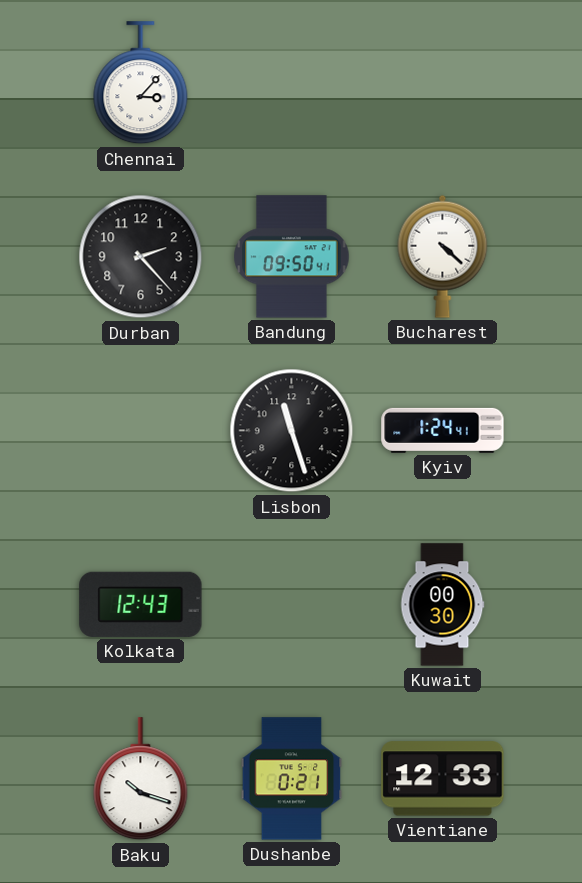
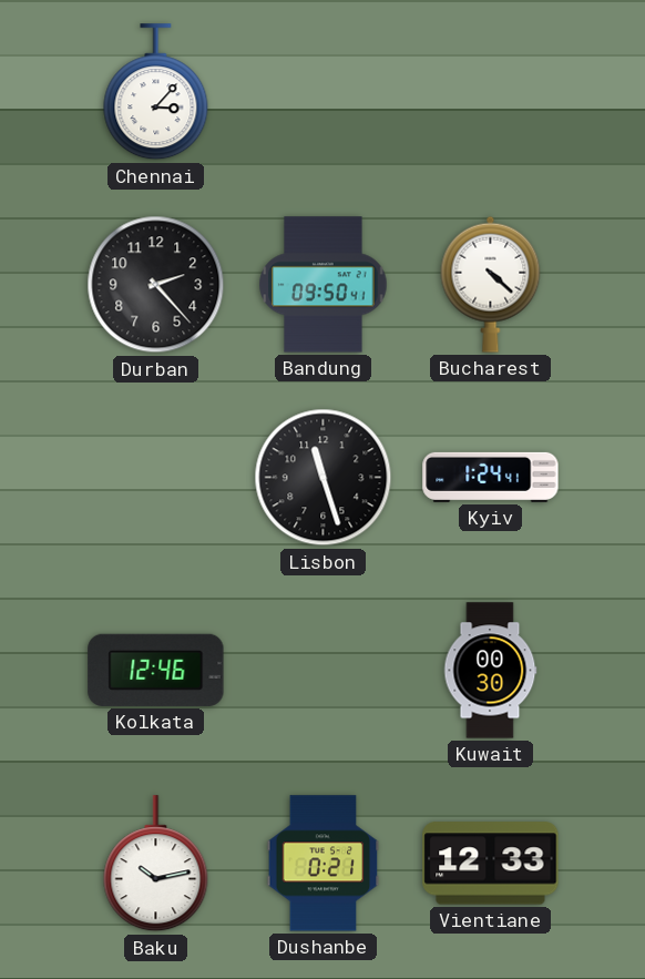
Kolkata: 12:43 -> 12:46 (156, 670)
Baku: 10:18 -> 10:13 (156, 864)
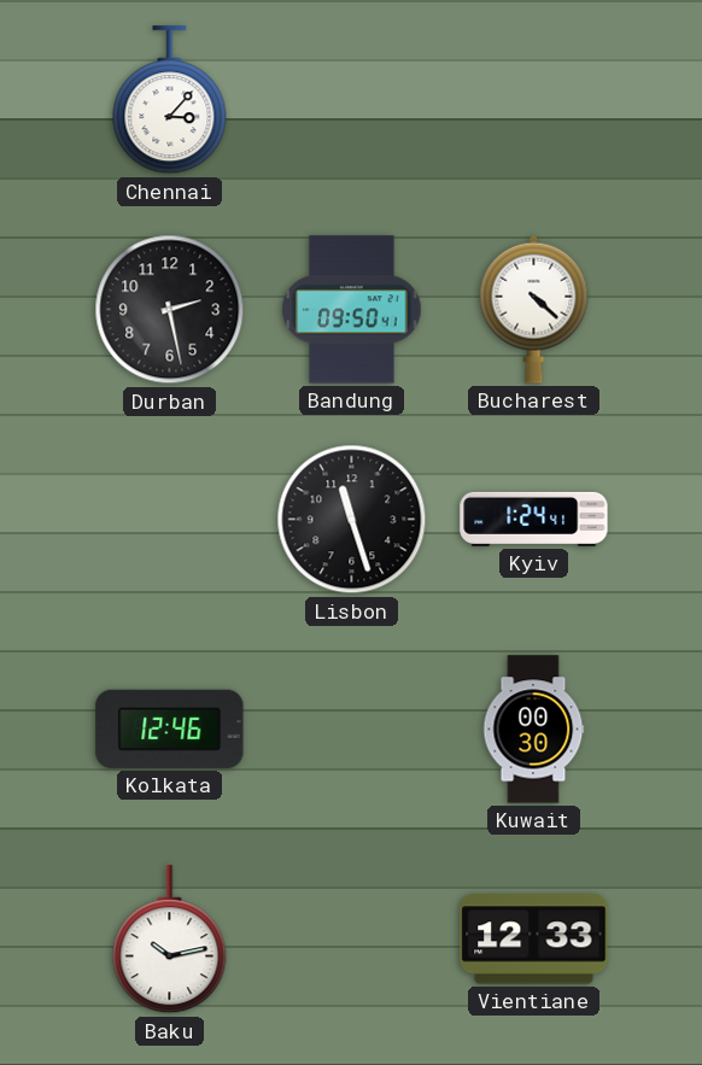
Durban: 2:23 -> 2:28 (170, 310)
Dushanbe: 0:21 -> none (324, 864)
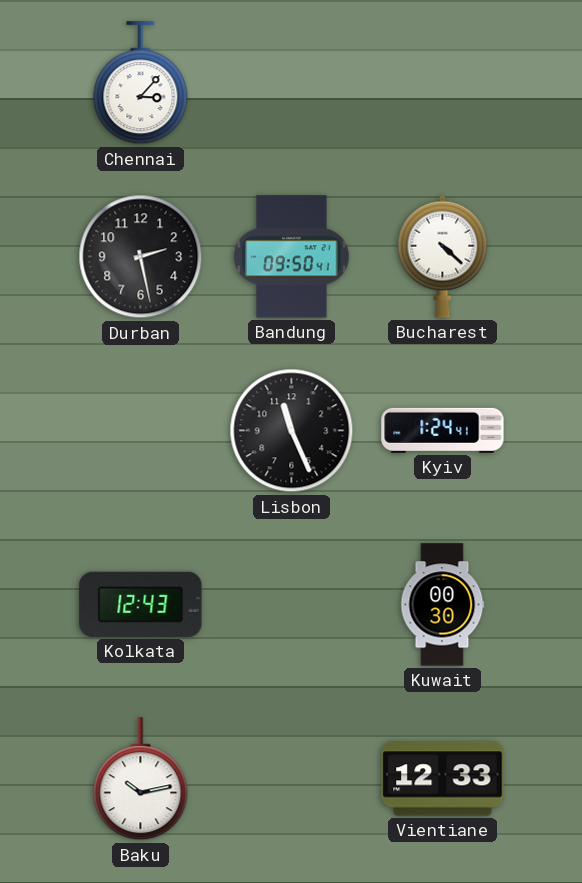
Lisbon: 11:27 -> 11:26 (292, 431)
Kolkata: 12:46 -> 12:43 (141, 604)
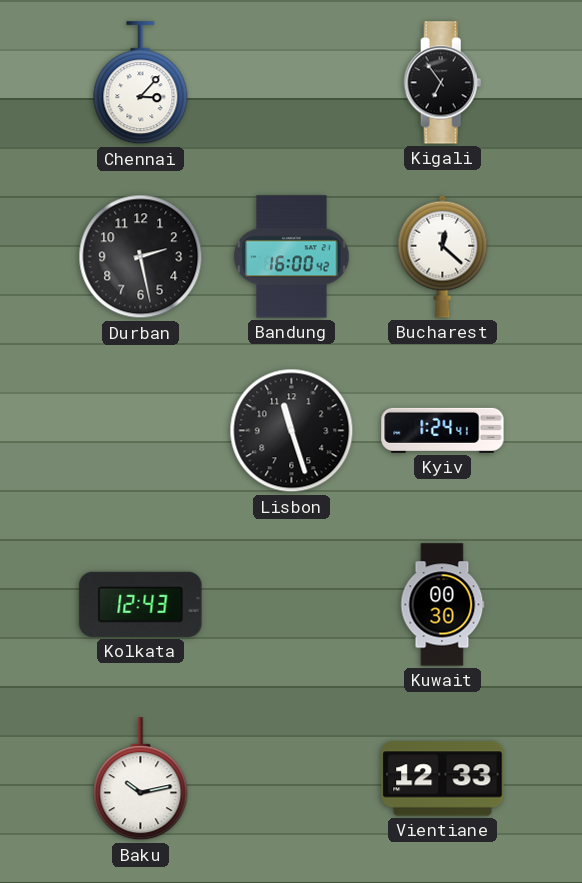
Kigali: none -> 6:54 (443, 83)
Bandung: 09:50 -> 16:00 (292, 257)
Bucharest: 4:22 -> 12:22 (443, 256)
Lisbon: 11:26 -> 11:27 (292, 431)
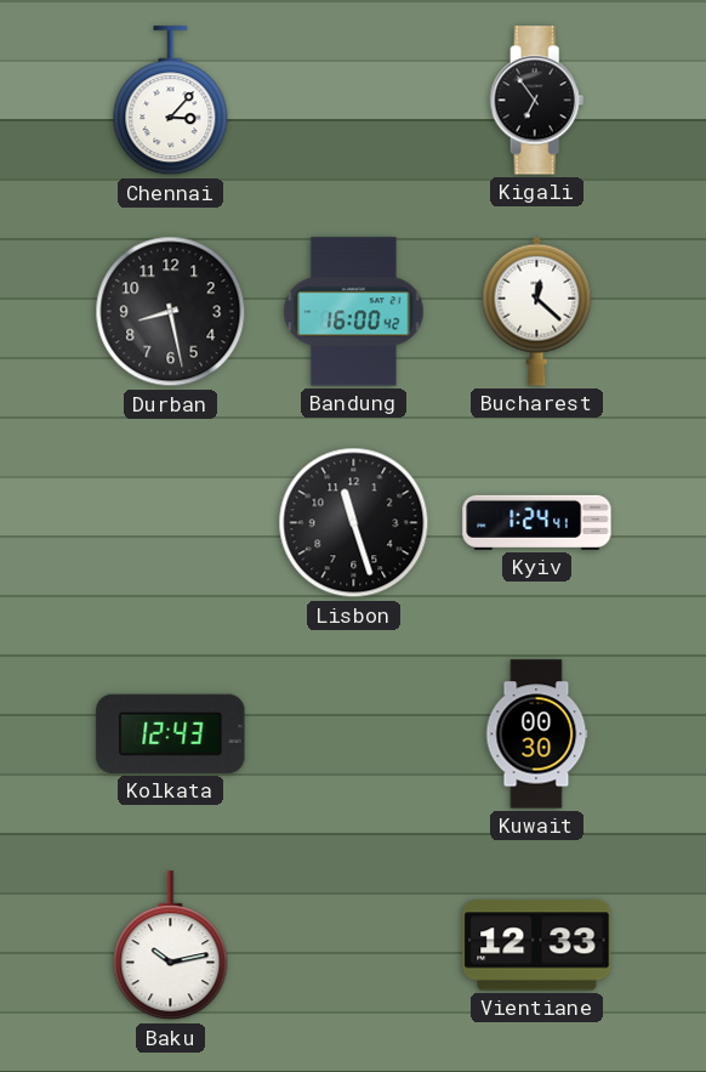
Durban: 2:28 -> 8:28 (171, 312)
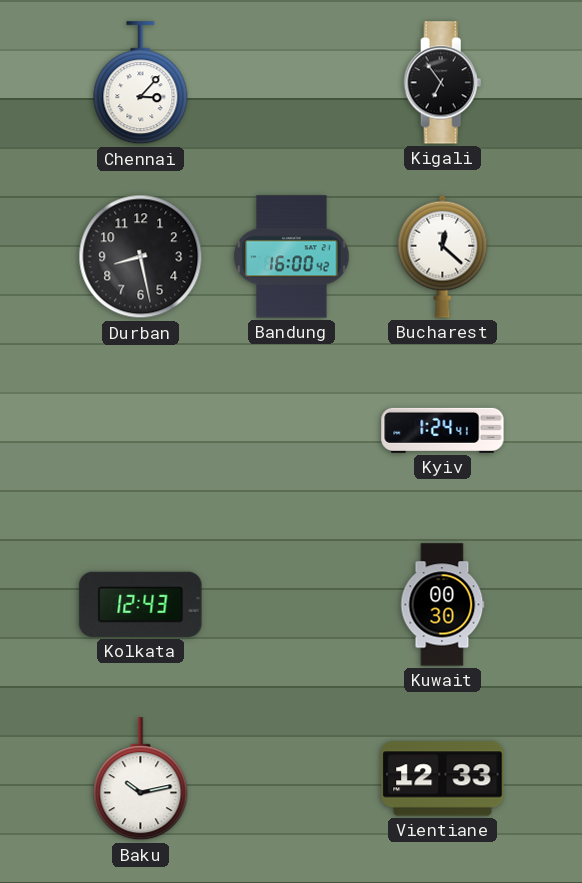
Lisbon: 11:27 -> none (354, 523)
